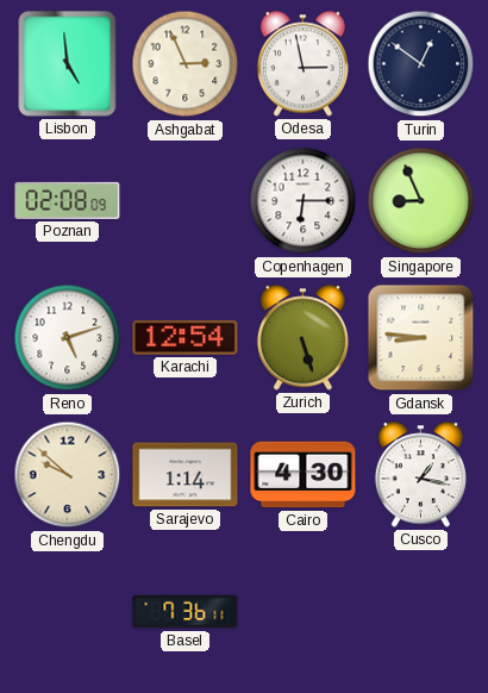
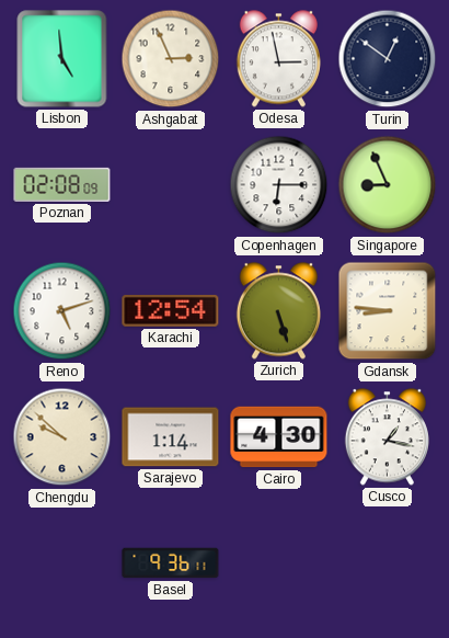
Basel: 7:36 -> 9:36 (171, 563)
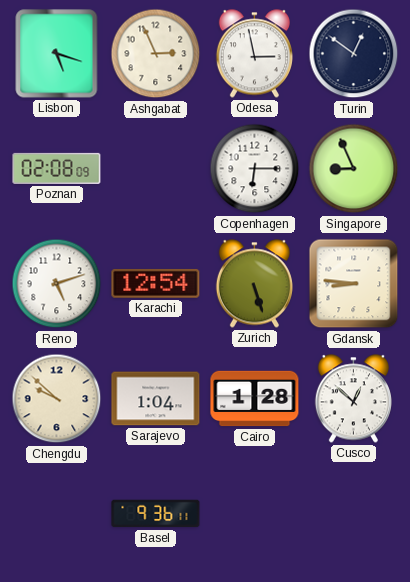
Lisbon: 4:59 -> 5:18 (57, 54)
Sarajevo: 1:14 -> 1:04 (156, 399)
Cairo: 4:30 -> 1:28 (255, 399)
Cusco: 1:17 -> 12:52 (353, 399)
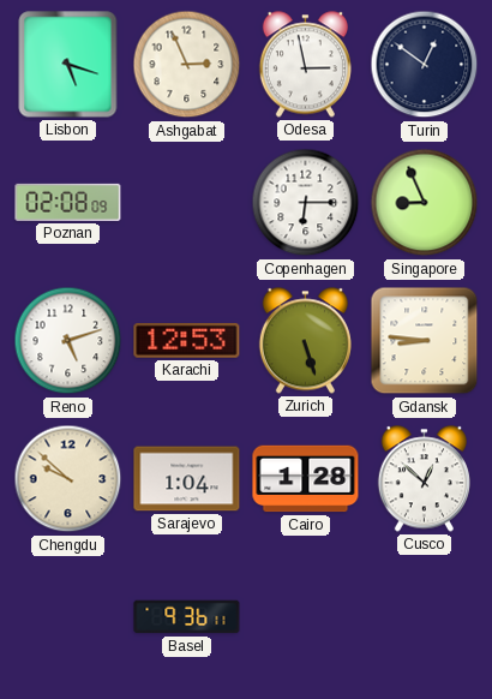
Karachi: 12:54 -> 12:53 (187, 340)
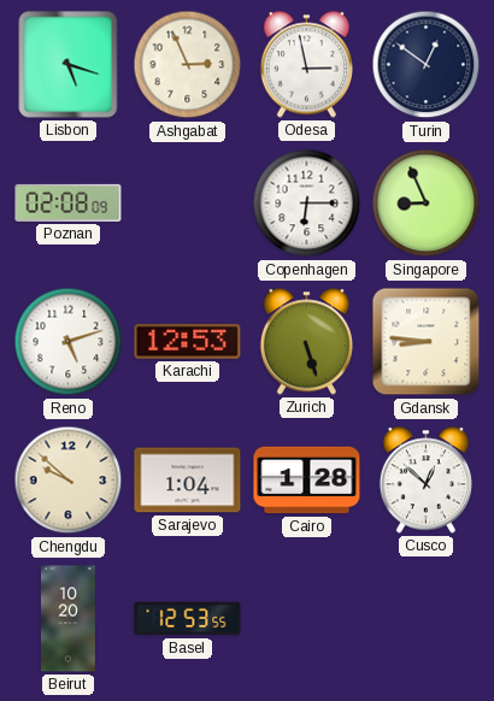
Beirut: none -> 10:20 (67, 619)
Basel: 9:36 -> 12:53 (188, 619)
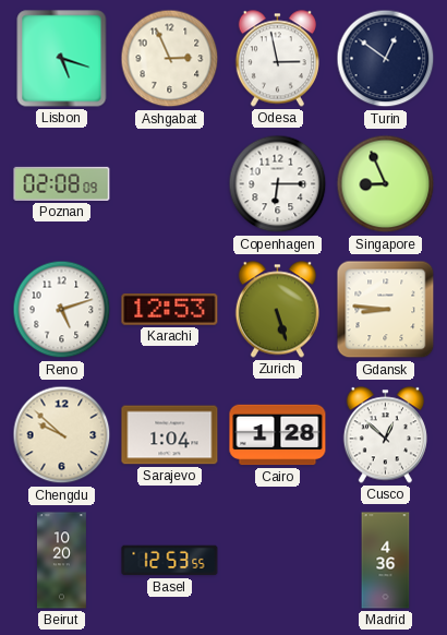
Madrid: none -> 4:36 (386, 561)
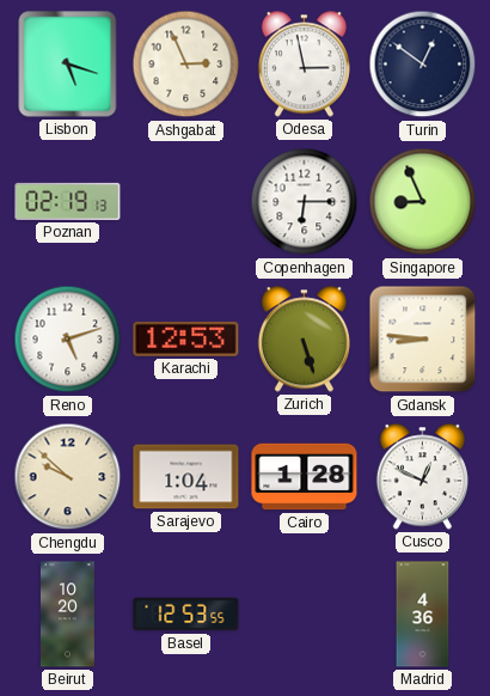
Poznan: 02:08 -> 02:19 (68, 201)
Cusco: 12:52 -> 12:49 (422, 477)
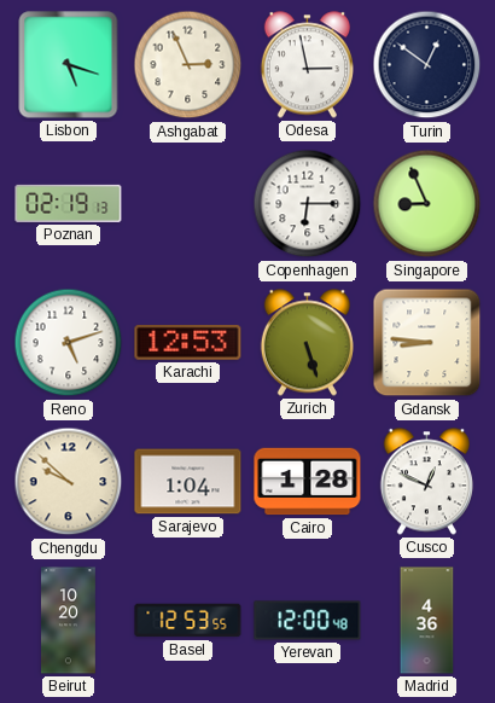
Yerevan: none -> 12:00 (308, 621)
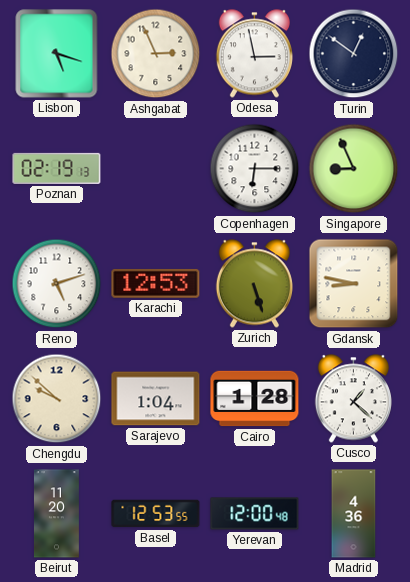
Gdansk: 8:46 -> 8:47 (354, 284)
Cusco: 12:49 -> 1:22 (353, 399)
Beirut: 10:20 -> 11:20 (56, 514)
